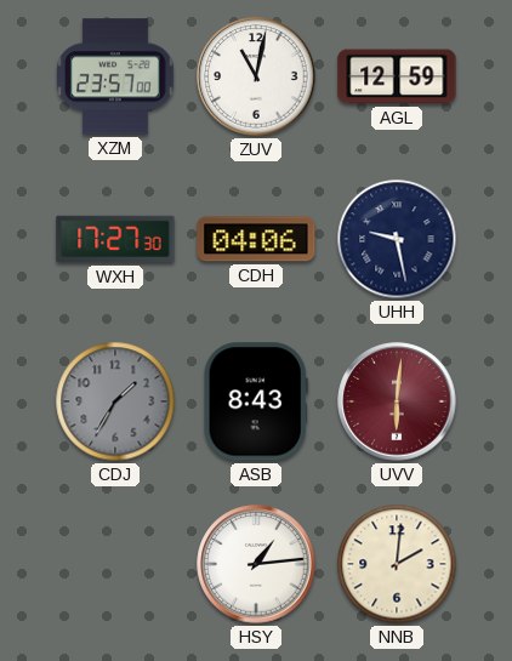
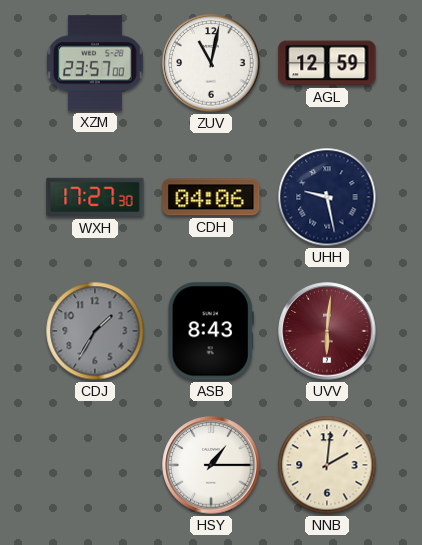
HSY: 1:14 -> 1:15 (211, 465)
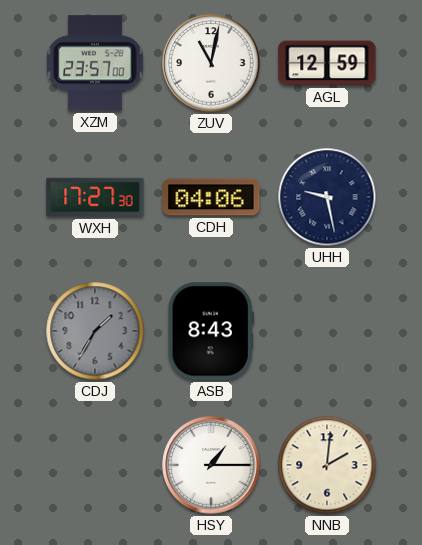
UVV: 6:01 -> none (327, 331)
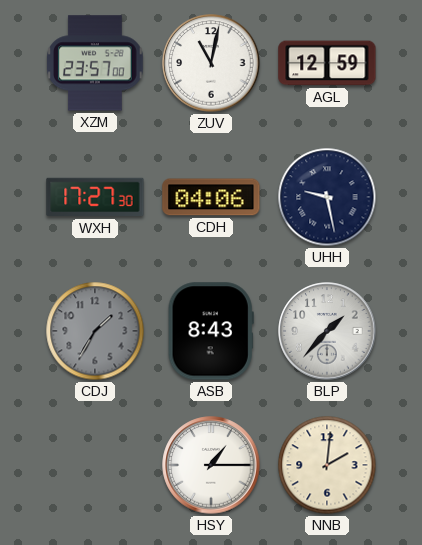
BLP: none -> 1:37 (327, 331)
